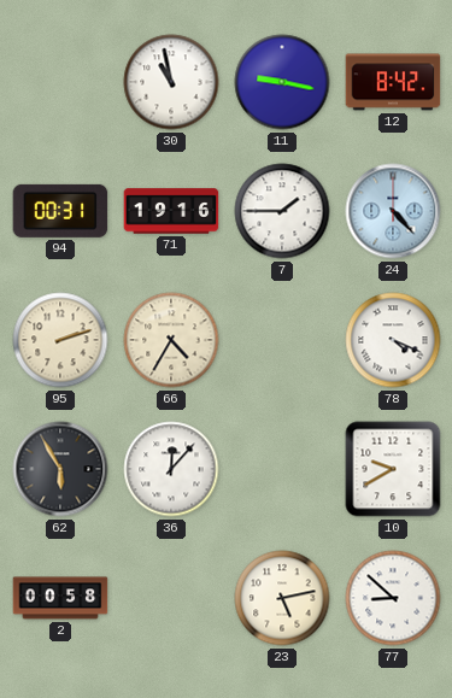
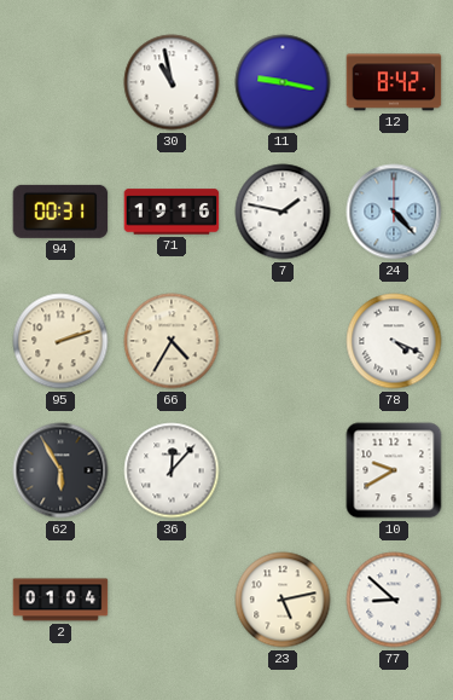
7: 1:45 -> 1:47 (283, 212)
2: 00:58 -> 01:04 (60, 600)
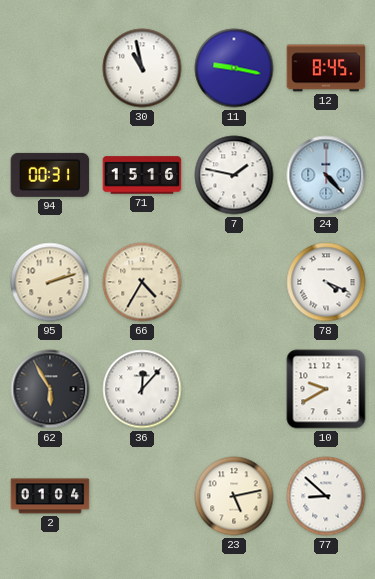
12: 8:42 -> 8:45 (326, 68)
71: 19:16 -> 15:16 (142, 175)
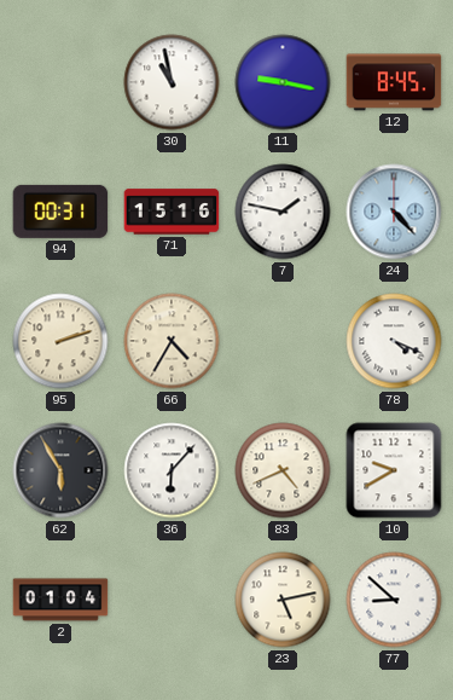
36: 12:07 -> 6:07 (172, 470)
83: none -> 4:41 (283, 470)
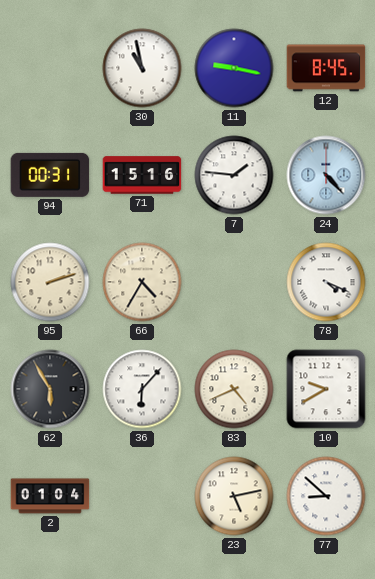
7: 1:47 -> 1:46 (234, 175)
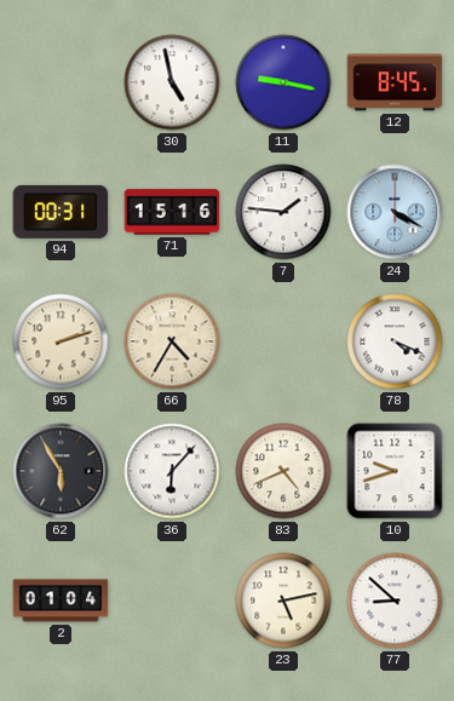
30: 10:58 -> 4:58 (172, 82)
24: 4:23 -> 4:20 (395, 212)
10: 9:40 -> 9:42 (395, 471)
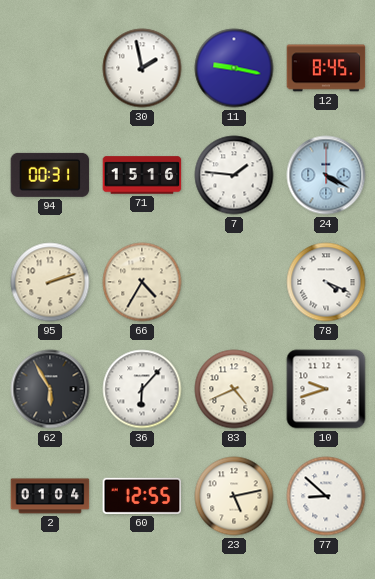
30: 4:58 -> 1:58 (142, 68)
60: none -> 12:55 (142, 496)
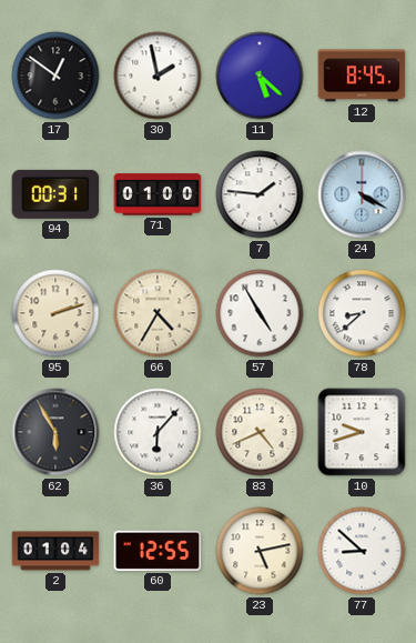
17: none -> 12:51 (55, 76)
11: 9:17 -> 5:22 (260, 76)
71: 15:16 -> 01:00 (158, 194)
57: none -> 4:55 (260, 313)
78: 4:19 -> 8:38 (362, 313)
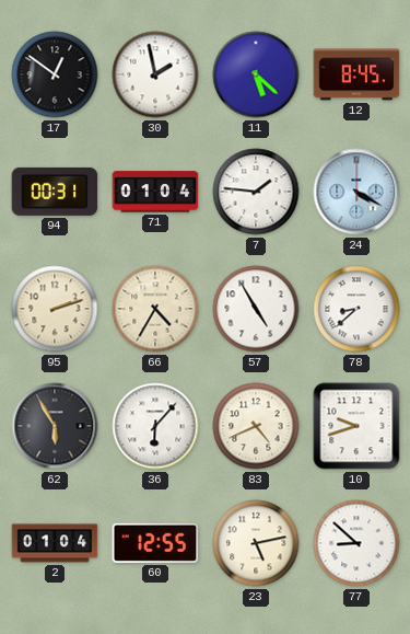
71: 01:00 -> 01:04 (155, 192)
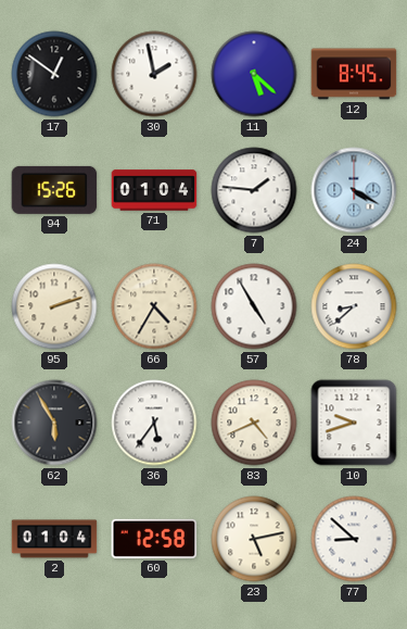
94: 00:31 -> 15:26 (54, 190)
36: 6:07 -> 5:36 (154, 423)
60: 12:55 -> 12:58 (154, 539)
